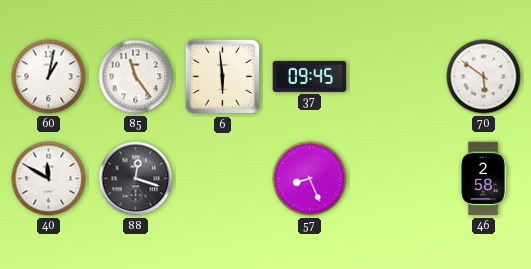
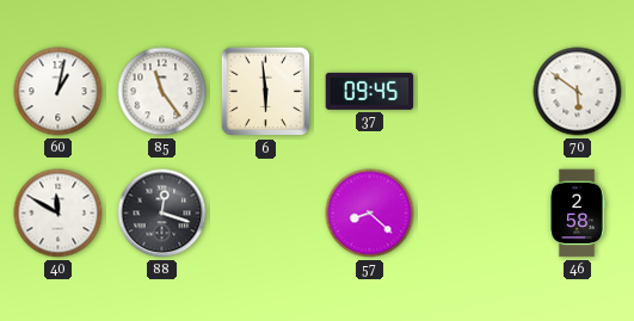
57: 8:26 -> 8:22 (370, 214)
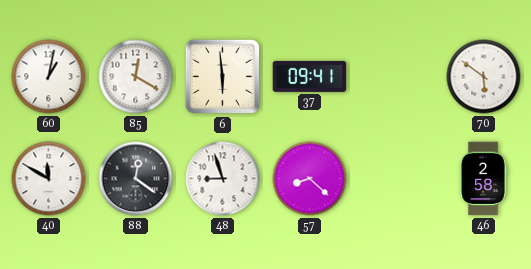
85: 11:24 -> 12:20 (136, 77)
37: 09:45 -> 09:41 (310, 76)
88: 12:18 -> 12:21 (136, 179)
48: none -> 8:57 (223, 179)
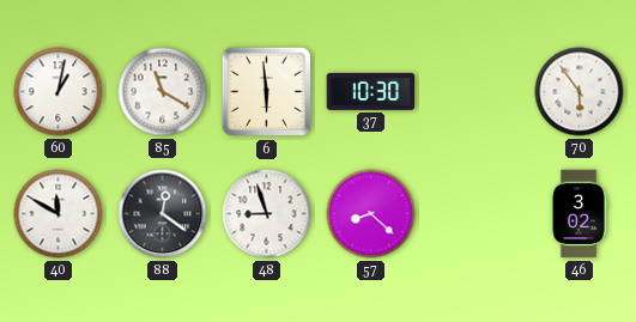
85: 12:20 -> 11:20 (163, 92)
37: 09:41 -> 10:30 (371, 91)
70: 5:51 -> 5:54 (580, 92)
46: 2:58 -> 3:02 (579, 214)
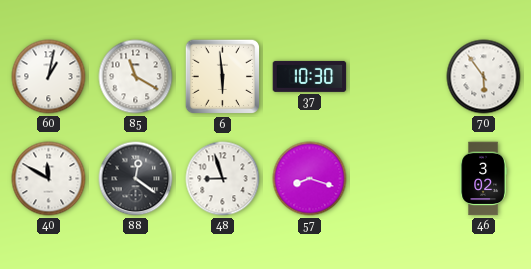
57: 8:22 -> 8:18 (310, 179)
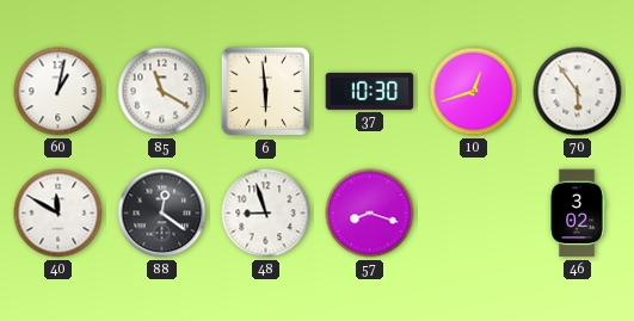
10: none -> 12:42 (474, 92)
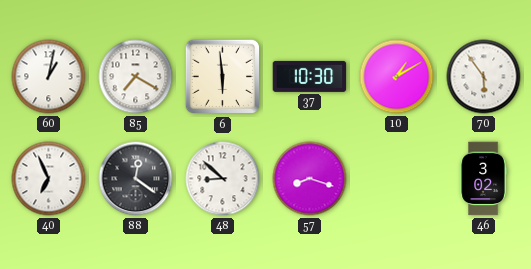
85: 11:20 -> 7:20 (136, 77)
10: 12:42 -> 1:10 (397, 77)
40: 11:50 -> 6:56 (49, 179)
48: 8:57 -> 8:52 (223, 179)
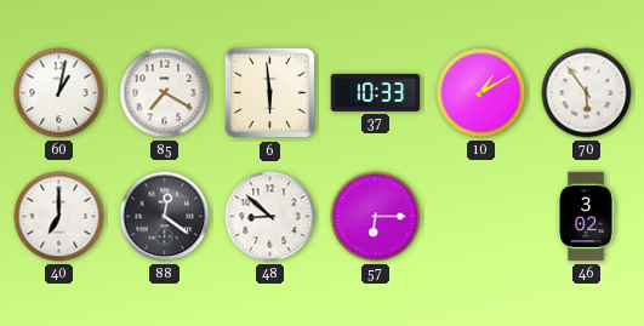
37: 10:30 -> 10:33 (376, 92)
40: 6:56 -> 7:00 (59, 217)
57: 8:18 -> 6:15 (376, 217)
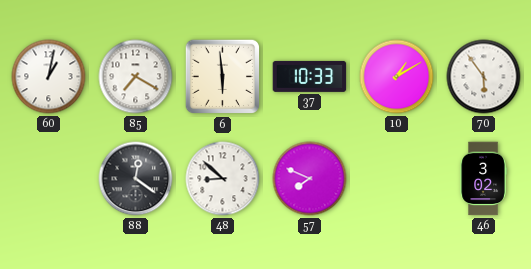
40: 7:00 -> none (59, 217)
57: 6:15 -> 7:49 (310, 179)
